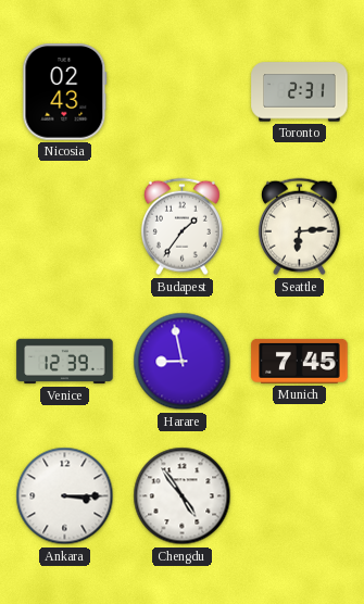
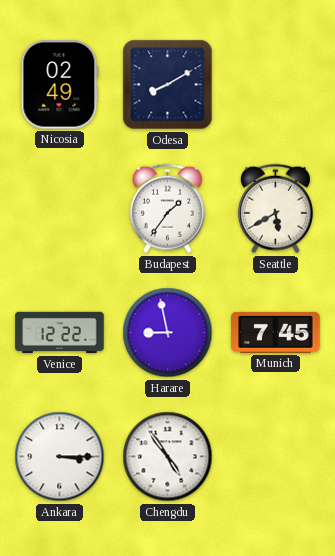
Nicosia: 02:43 -> 02:49 (60, 85)
Odesa: none -> 8:10 (168, 85)
Toronto: 2:31 -> none (300, 92)
Seattle: 6:14 -> 5:40 (275, 209)
Venice: 12:39 -> 12:22 (60, 333)
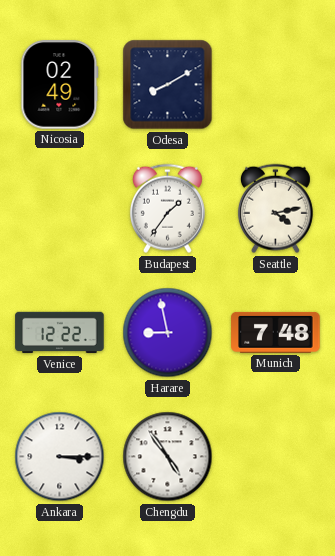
Seattle: 5:40 -> 4:13 (275, 209)
Munich: 7:45 -> 7:48 (276, 332)
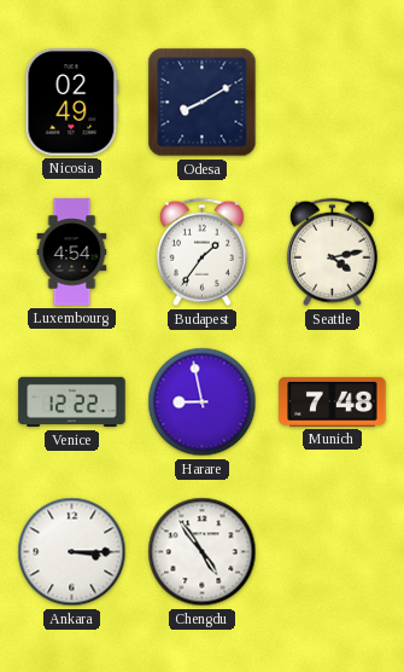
Luxembourg: none -> 4:54 (72, 253)
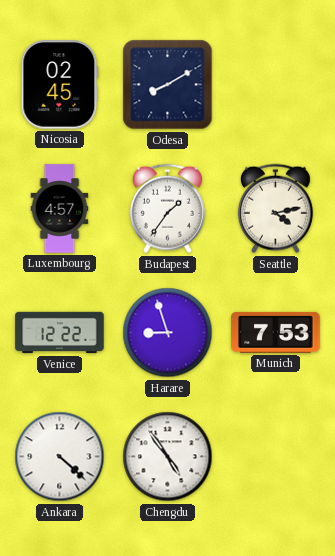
Nicosia: 02:49 -> 02:45 (60, 85)
Luxembourg: 4:54 -> 4:57 (60, 209)
Harare: 8:58 -> 8:57 (168, 333)
Munich: 7:48 -> 7:53 (276, 332)
Ankara: 3:15 -> 4:22 (60, 457)
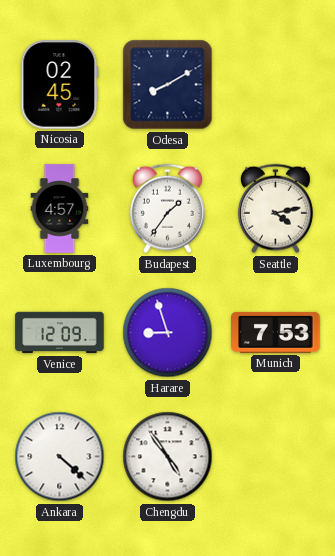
Venice: 12:22 -> 12:09 (60, 333)
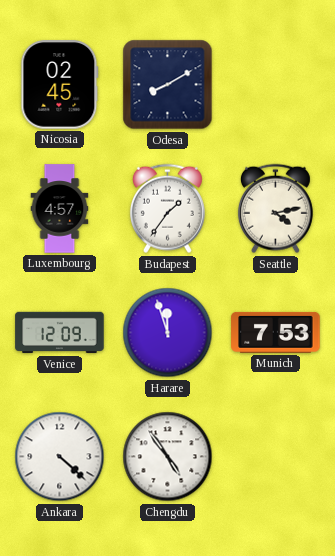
Harare: 8:57 -> 11:57 (168, 333)
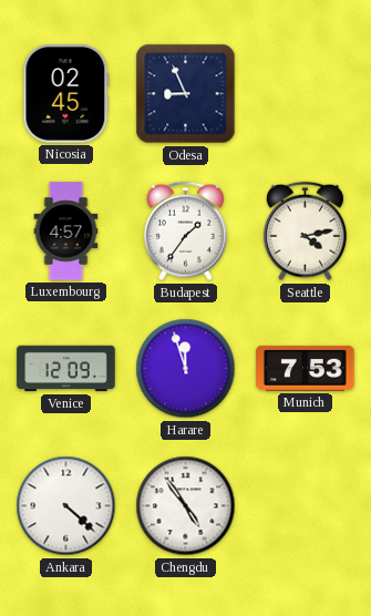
Odesa: 8:10 -> 8:56 (186, 94)
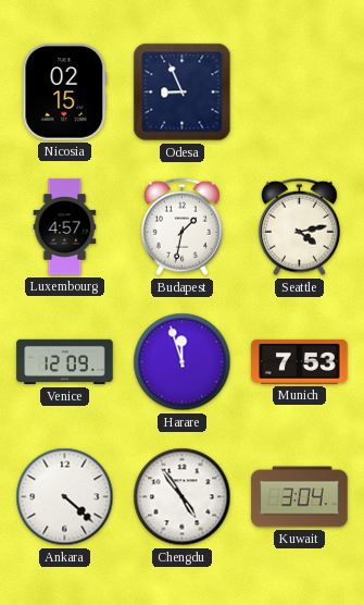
Nicosia: 02:45 -> 02:15 (65, 92)
Budapest: 1:36 -> 1:32 (181, 227)
Kuwait: none -> 3:04 (300, 497)
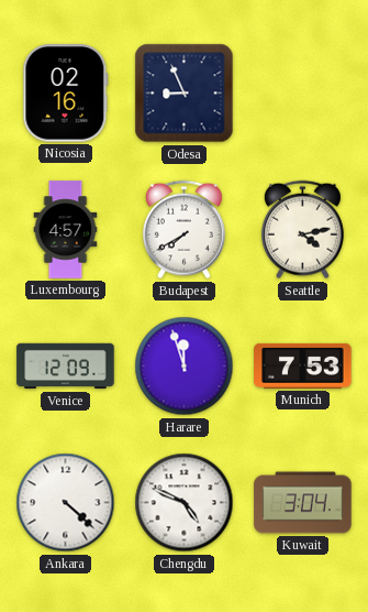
Nicosia: 02:15 -> 02:16 (66, 94)
Budapest: 1:32 -> 7:40 (183, 230)
Chengdu: 4:54 -> 4:49 (185, 503)
